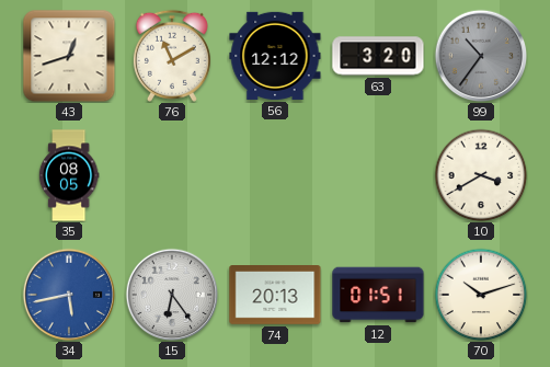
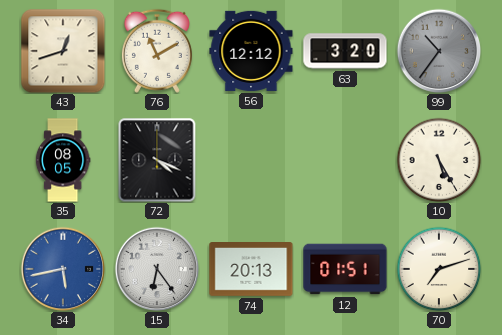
72: none -> 4:19 (157, 160)
10: 3:40 -> 5:25 (439, 160)
70: 10:12 -> 7:12 (439, 269)
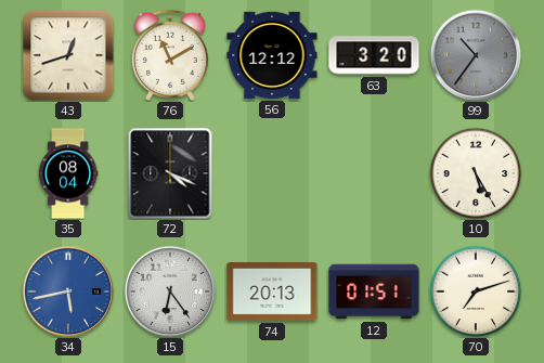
35: 08:05 -> 08:04 (68, 173)
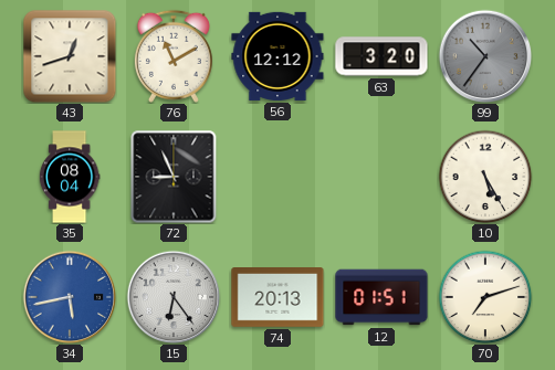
72: 4:19 -> 8:56 (174, 177)
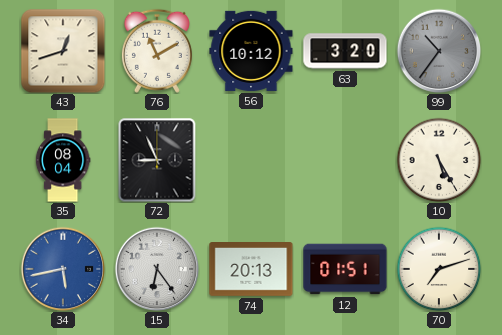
56: 12:12 -> 10:12 (251, 51)
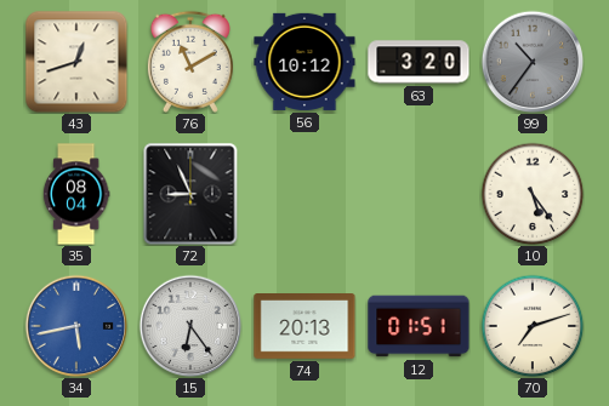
10: 5:25 -> 5:24 (533, 194)
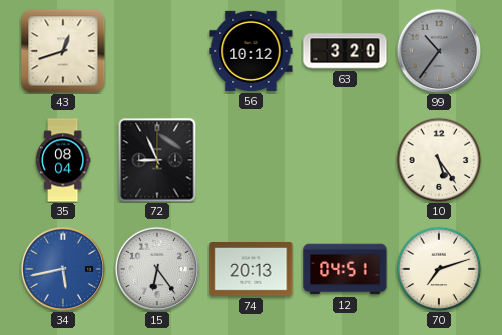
76: 11:10 -> none (190, 62)
12: 01:51 -> 04:51 (345, 269)
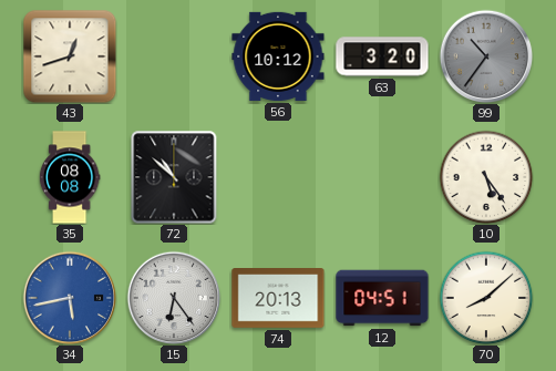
35: 08:04 -> 08:08 (70, 177)
72: 8:56 -> 10:52 (174, 177)
70: 7:12 -> 8:08 (486, 298)
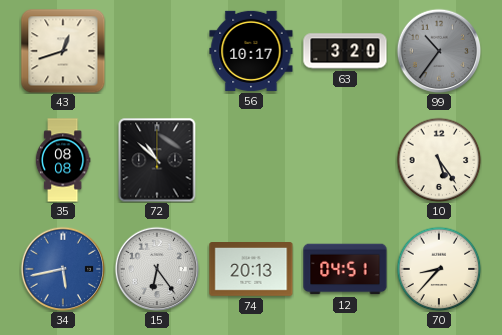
56: 10:12 -> 10:17 (251, 51)
70: 8:08 -> 8:37 (439, 269)
